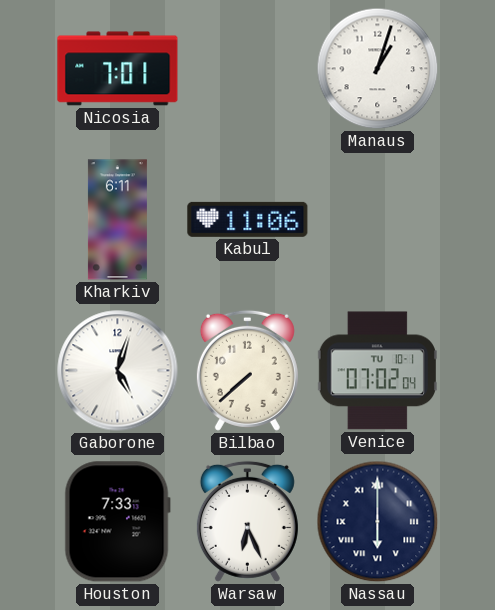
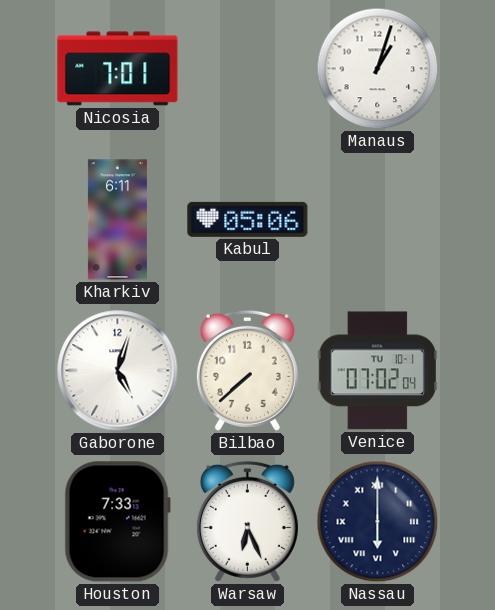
Kabul: 11:06 -> 05:06 (248, 219)
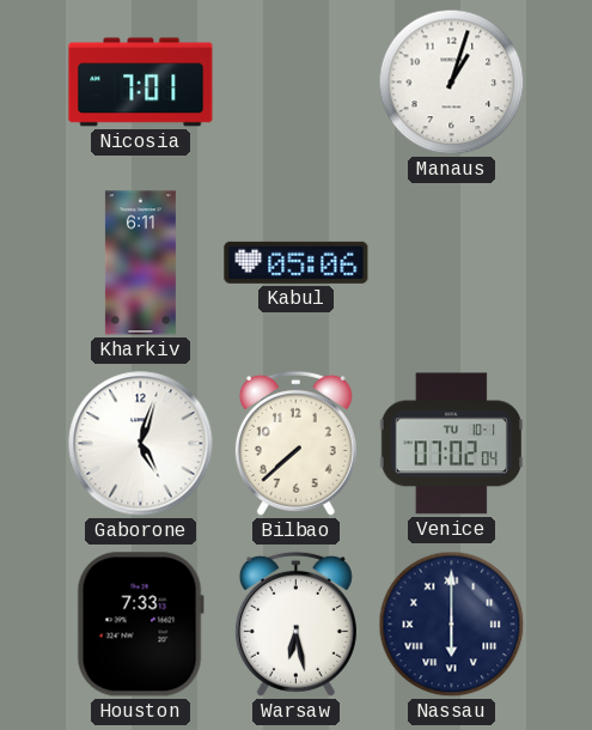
Warsaw: 6:26 -> 6:28 (295, 623)
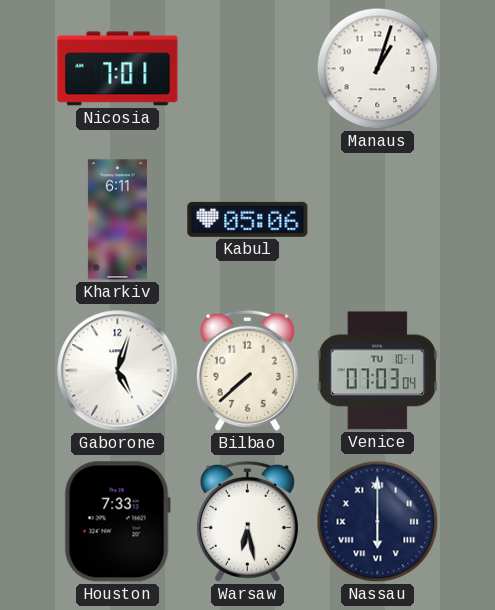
Venice: 07:02 -> 07:03 (377, 371)
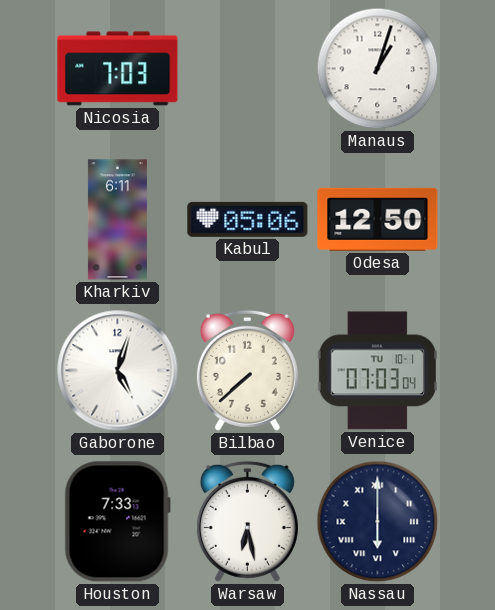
Nicosia: 7:01 -> 7:03 (118, 69)
Odesa: none -> 12:50 (378, 219)
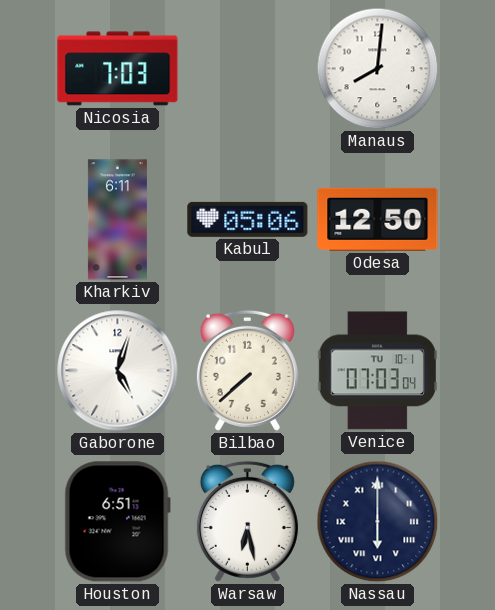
Manaus: 1:03 -> 8:01 (378, 69)
Houston: 7:33 -> 6:51 (117, 522)
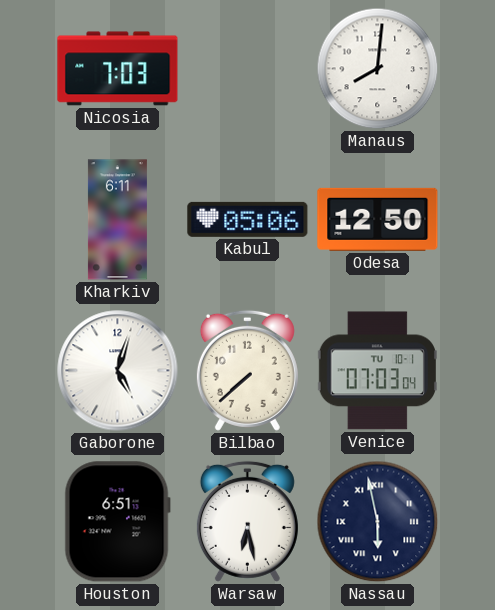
Nassau: 6:00 -> 5:58 (378, 522)
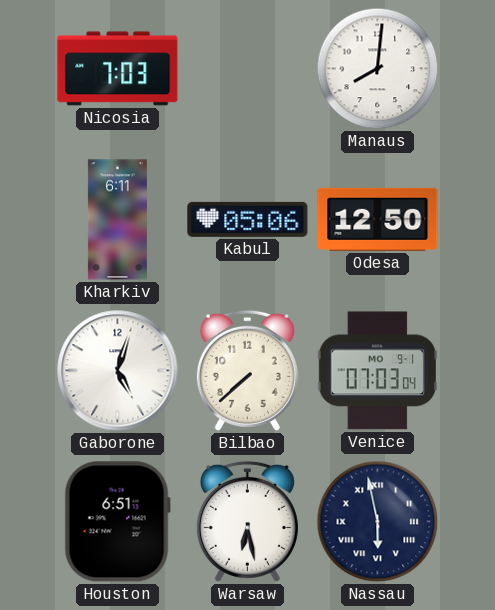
Venice date: TU 10-1 -> MO 9-1 (377, 371)
